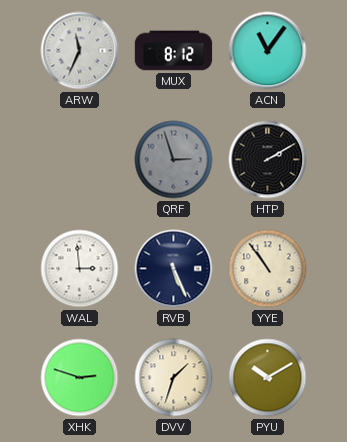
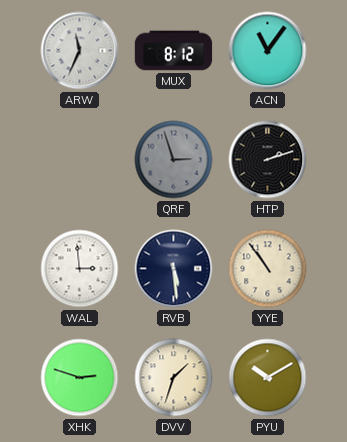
HTP: 2:10 -> 2:12 (268, 160)
RVB: 5:26 -> 5:29 (174, 269)
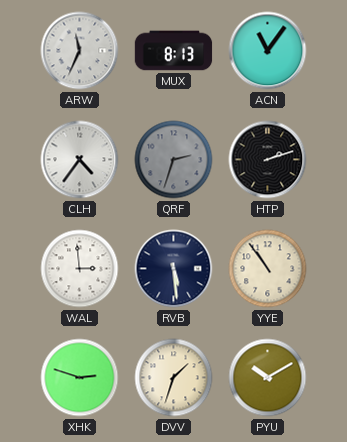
MUX: 8:12 -> 8:13 (174, 51)
CLH: none -> 4:36 (80, 160)
QRF: 2:57 -> 2:33 (174, 160)
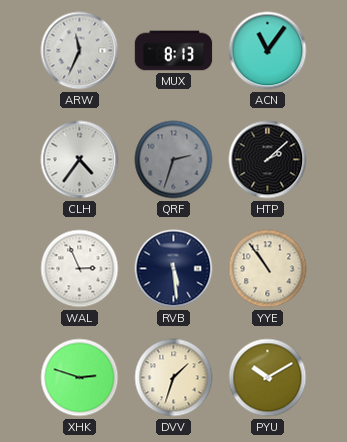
HTP: 2:12 -> 2:08 (268, 160)
WAL: 2:59 -> 2:56 (80, 269)
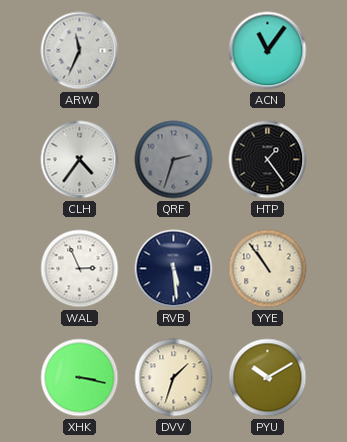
MUX: 8:13 -> none (174, 51)
HTP: 2:08 -> 1:24 (268, 160)
XHK: 2:48 -> 3:17 (80, 378)
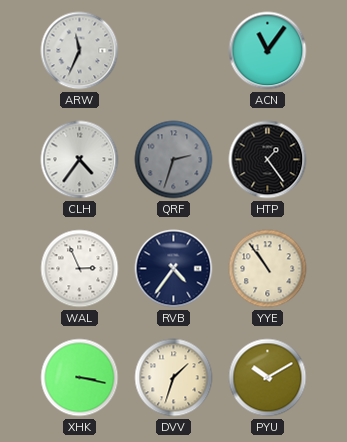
RVB: 5:29 -> 4:36 (174, 269)
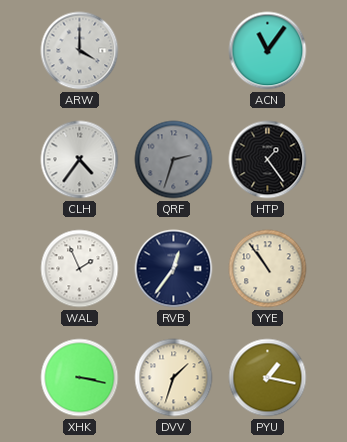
ARW: 11:34 -> 4:00 (80, 51)
WAL: 2:56 -> 1:56 (80, 269)
RVB: 4:36 -> 12:36 (174, 269)
PYU: 10:10 -> 1:17 (268, 378)
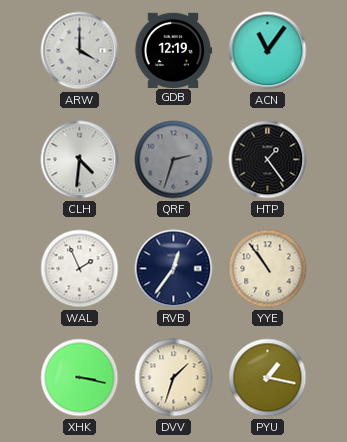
GDB: none -> 12:19 (173, 50)
CLH: 4:36 -> 4:31 (80, 160)
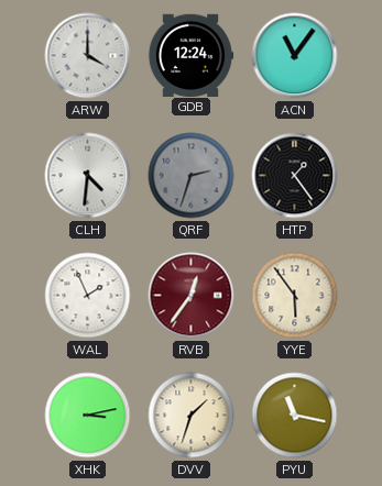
GDB: 12:19 -> 12:24 (190, 55)
RVB dial: navy -> burgundy (192, 296)
YYE: 10:54 -> 5:54 (295, 296)
XHK: 3:17 -> 3:13 (88, 416)
PYU: 1:17 -> 11:17 (295, 416)
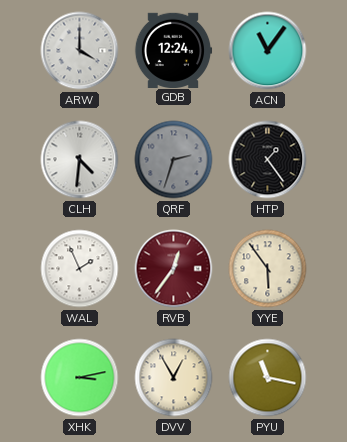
DVV: 1:33 -> 12:55 (174, 378)
